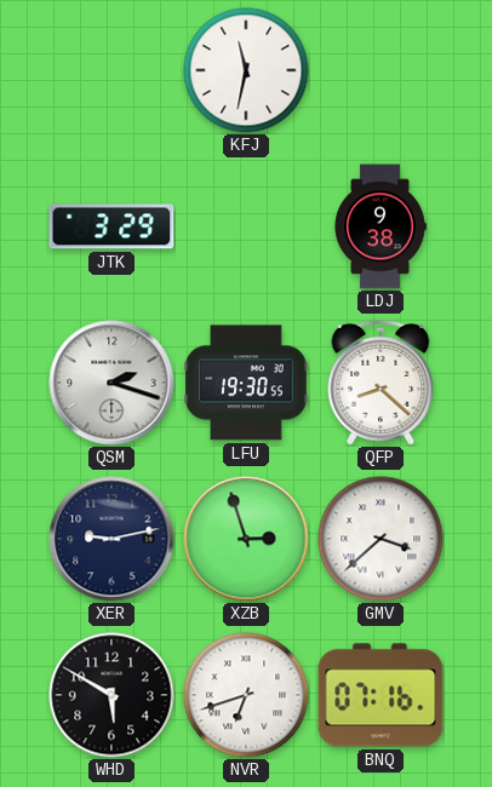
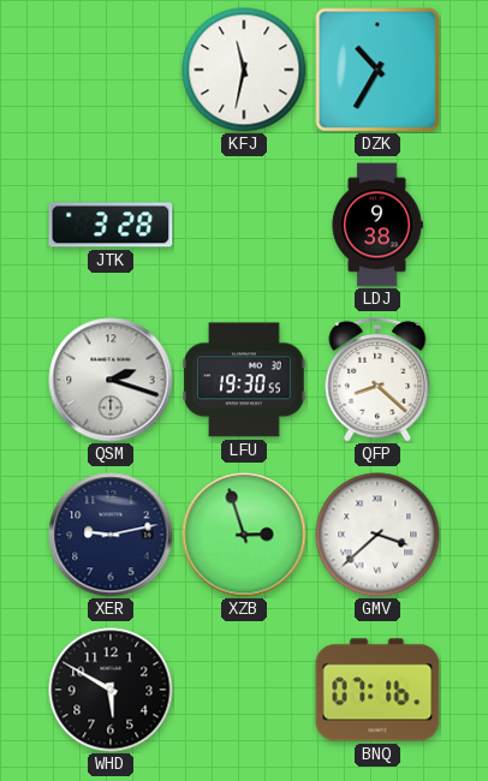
DZK: none -> 10:35 (377, 70)
JTK: 3:29 -> 3:28 (111, 225)
NVR: 6:42 -> none (246, 695)
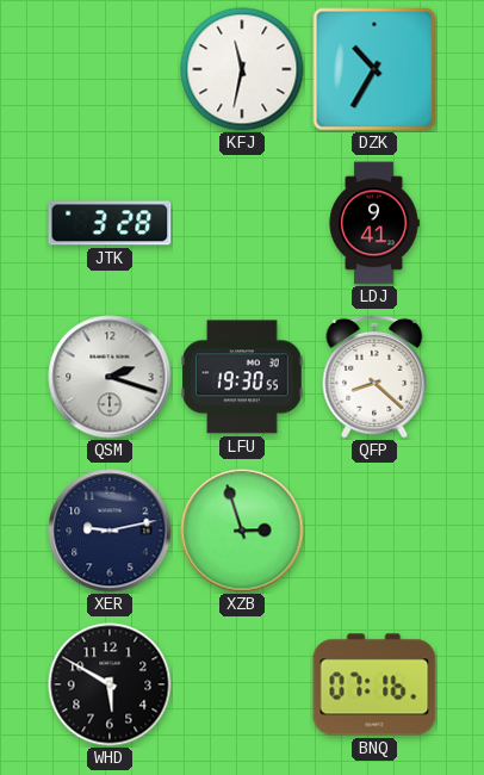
LDJ: 9:38 -> 9:41 (374, 223)
GMV: 3:38 -> none (377, 535)
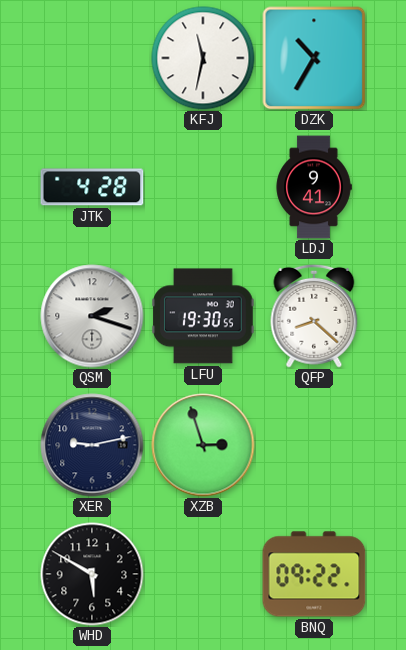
JTK: 3:28 -> 4:28 (92, 187)
BNQ: 07:16 -> 09:22 (314, 574)
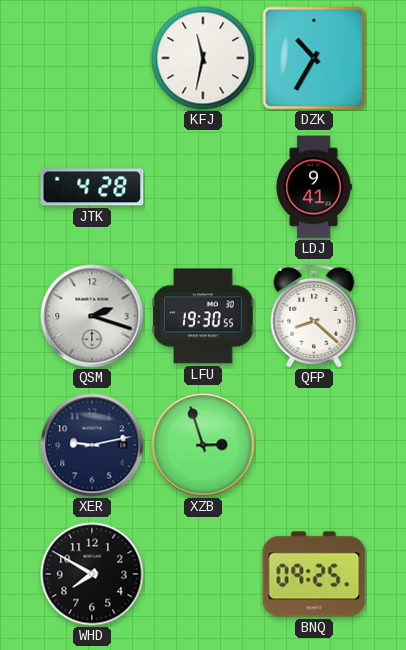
WHD: 5:50 -> 7:50 (92, 574)
BNQ: 09:22 -> 09:25 (314, 574)
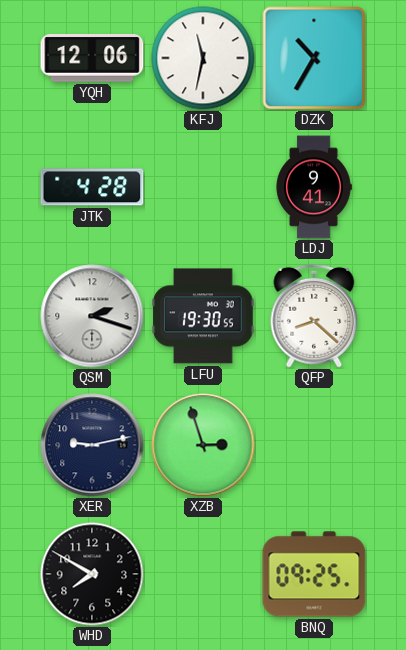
YQH: none -> 12:06 (92, 58)
